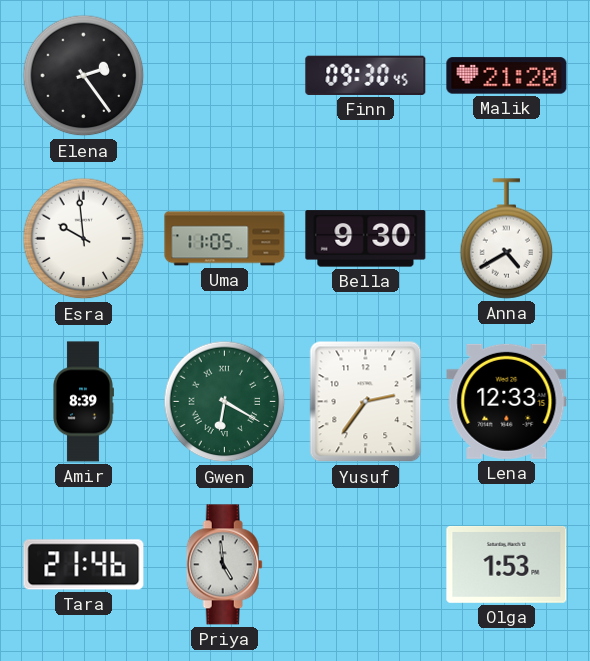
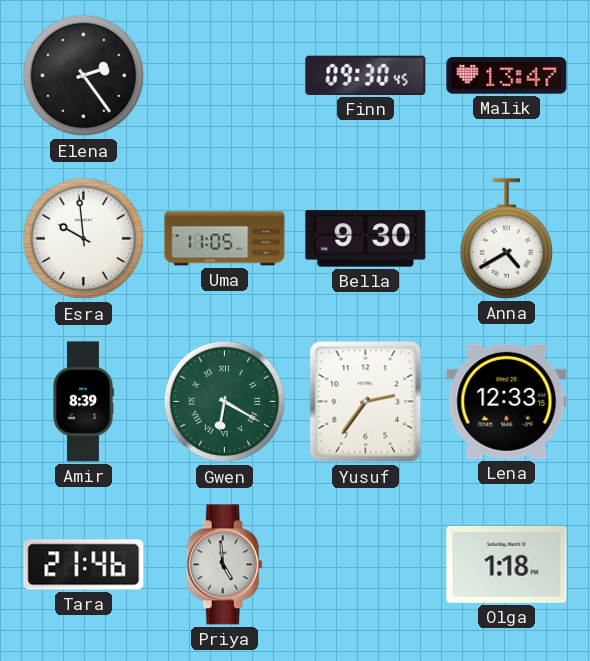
Malik: 21:20 -> 13:47 (507, 76)
Olga: 1:53 -> 1:18 (507, 564)
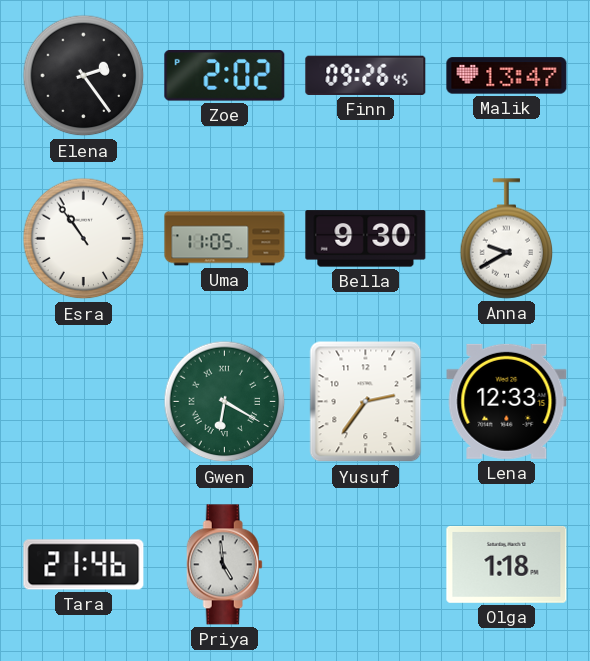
Zoe: none -> 2:02 (225, 76)
Finn: 09:30 -> 09:26 (366, 75)
Esra: 9:59 -> 10:54 (84, 239)
Anna: 4:40 -> 9:40 (507, 239)
Amir: 8:39 -> none (84, 402)
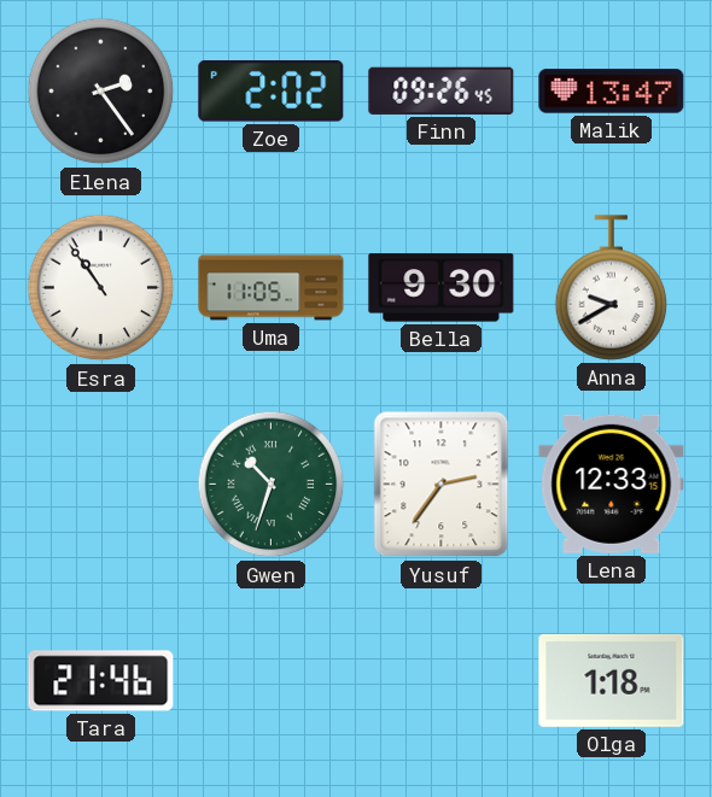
Gwen: 6:20 -> 10:33 (272, 485)
Priya: 4:59 -> none (224, 565)
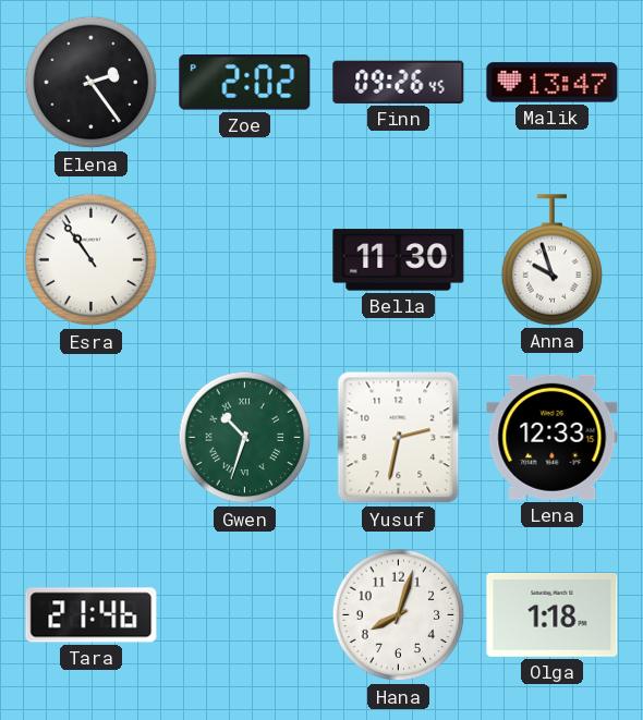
Uma: 11:05 -> none (272, 288)
Bella: 9:30 -> 11:30 (399, 260)
Anna: 9:40 -> 9:57 (553, 260)
Yusuf: 2:36 -> 2:32 (399, 438)
Hana: none -> 8:03 (399, 615)
